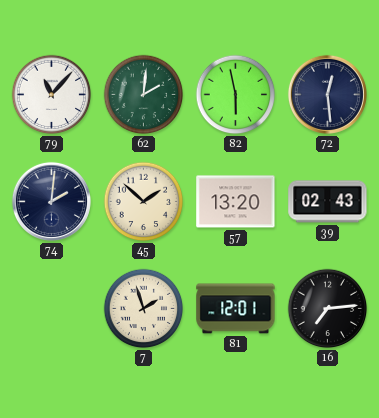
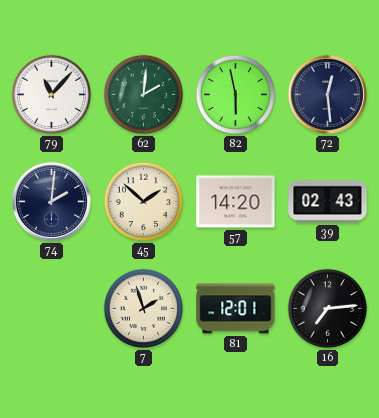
57: 13:20 -> 14:20 (236, 202)
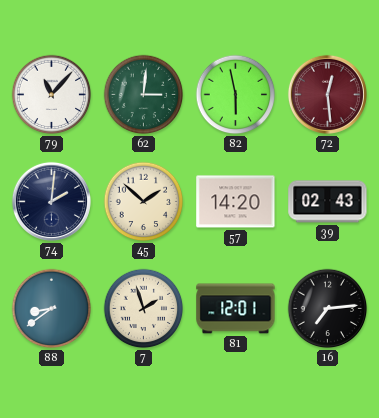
62: 2:01 -> 3:01 (144, 95)
72 dial: navy -> burgundy (327, 94)
88: none -> 8:39 (52, 309)
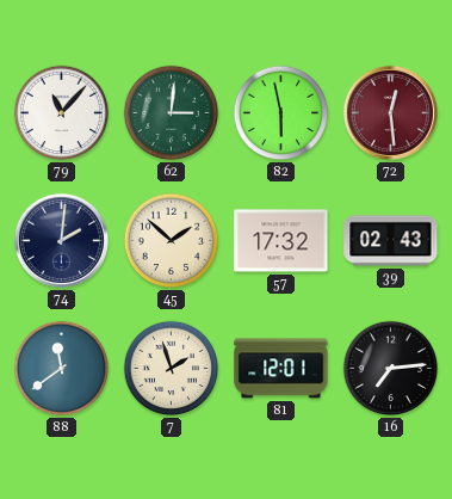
57: 14:20 -> 17:32 (281, 241)
88: 8:39 -> 11:39 (62, 369)
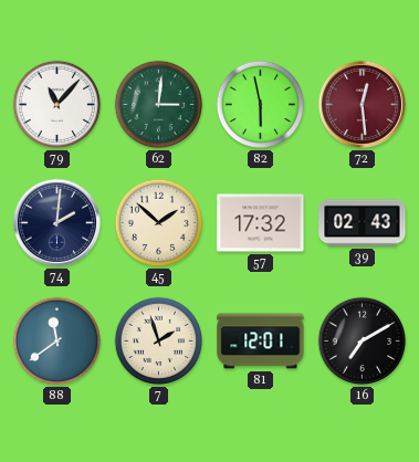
16: 7:14 -> 7:10 (363, 342)
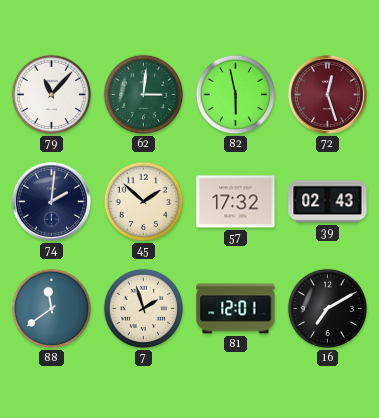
72: 12:29 -> 12:27 (327, 94)
